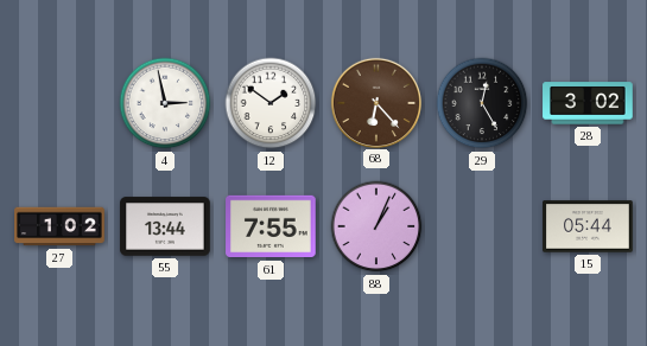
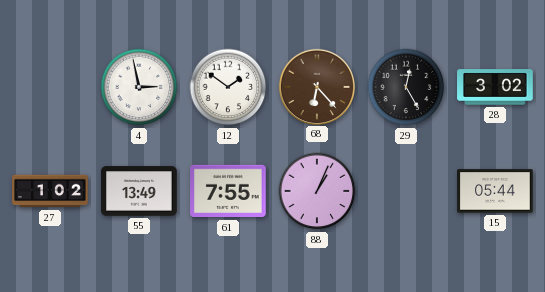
55: 13:44 -> 13:49 (139, 191)
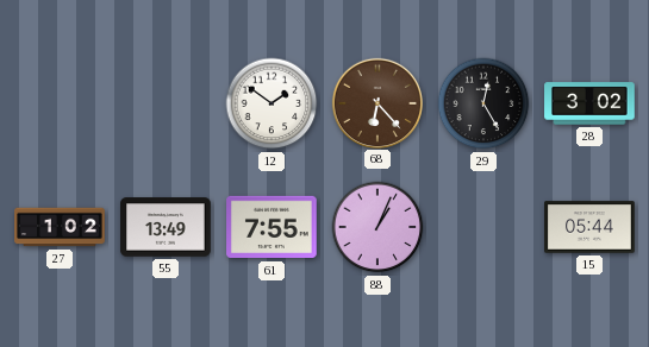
4: 2:58 -> none (139, 87)
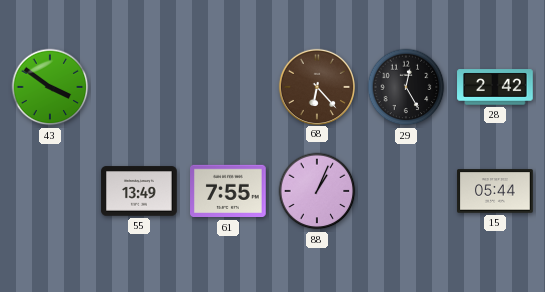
43: none -> 3:51 (50, 87)
12: 1:51 -> none (272, 103)
28: 3:02 -> 2:42 (495, 87)
27: 1:02 -> none (60, 227)
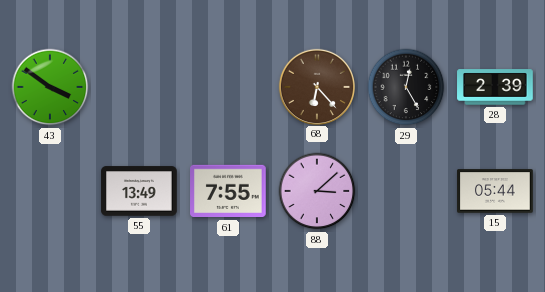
28: 2:42 -> 2:39 (495, 87)
88: 1:04 -> 3:08 (317, 191)
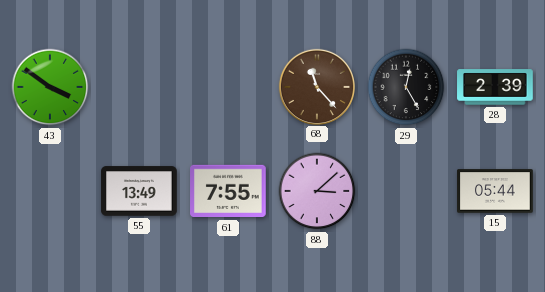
68: 6:23 -> 11:23 (316, 86)
